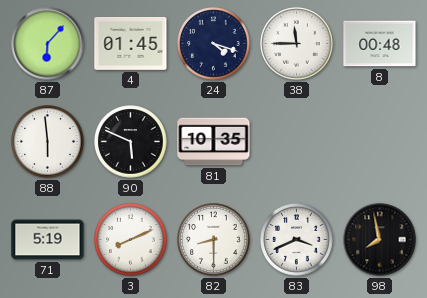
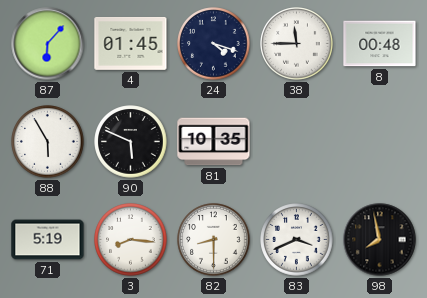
88: 5:59 -> 5:55 (48, 142)
3: 8:11 -> 8:16 (131, 240)
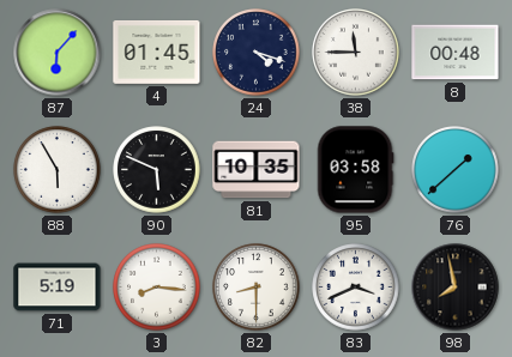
95: none -> 03:58 (355, 170)
76: none -> 1:38 (456, 170)
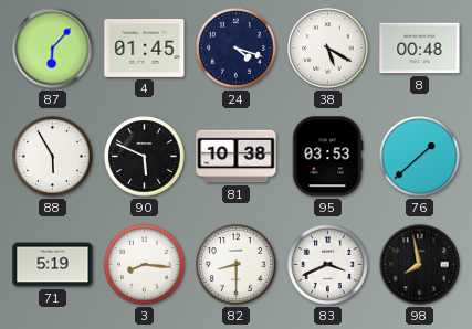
38: 11:45 -> 5:20 (328, 49)
81: 10:35 -> 10:38 (237, 157)
95: 03:58 -> 03:53 (327, 157)
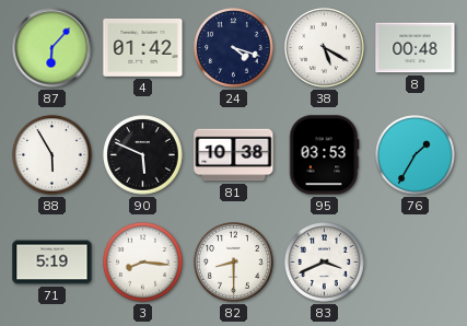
4: 01:45 -> 01:42 (143, 48)
76: 1:38 -> 1:35 (416, 155)
98: 7:58 -> none (420, 265)
